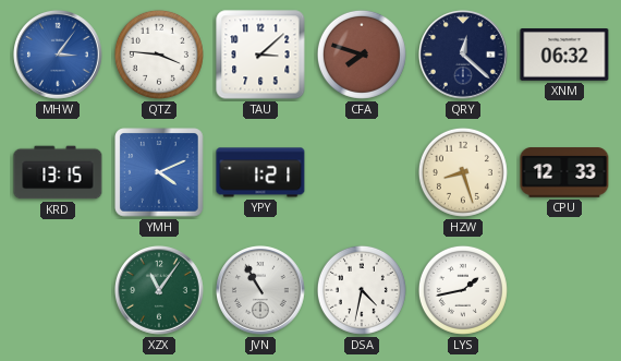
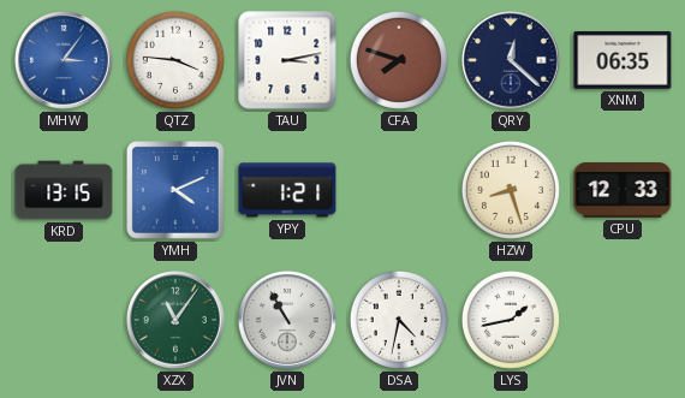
TAU: 3:08 -> 3:13 (287, 60)
XNM: 06:32 -> 06:35 (623, 61)
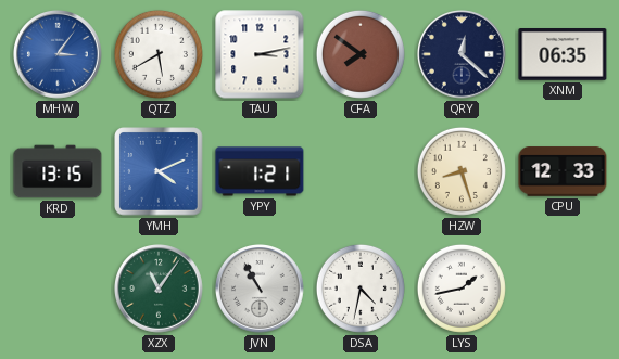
QTZ: 3:46 -> 5:40 (159, 54)
CFA: 7:48 -> 7:51 (361, 54)
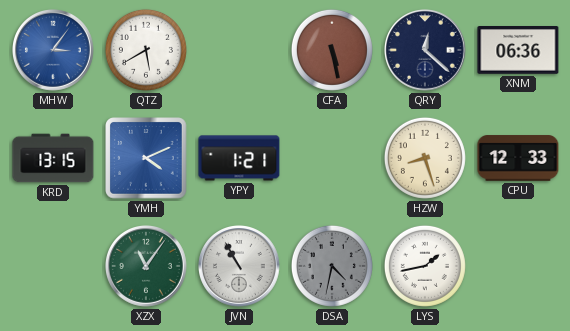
TAU: 3:13 -> none (260, 54)
CFA: 7:51 -> 5:28 (332, 50)
XNM: 06:35 -> 06:36 (518, 51)
DSA dial: white -> grey (332, 266)
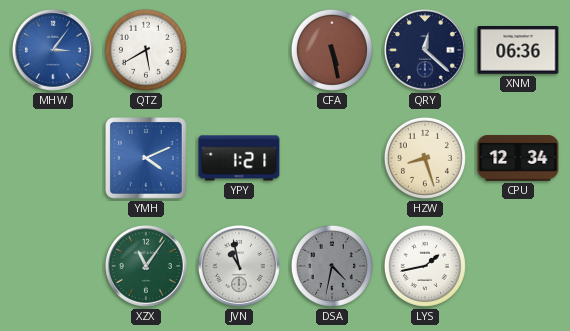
KRD: 13:15 -> none (53, 158)
CPU: 12:33 -> 12:34 (518, 158)
JVN: 10:55 -> 10:58 (240, 267)
